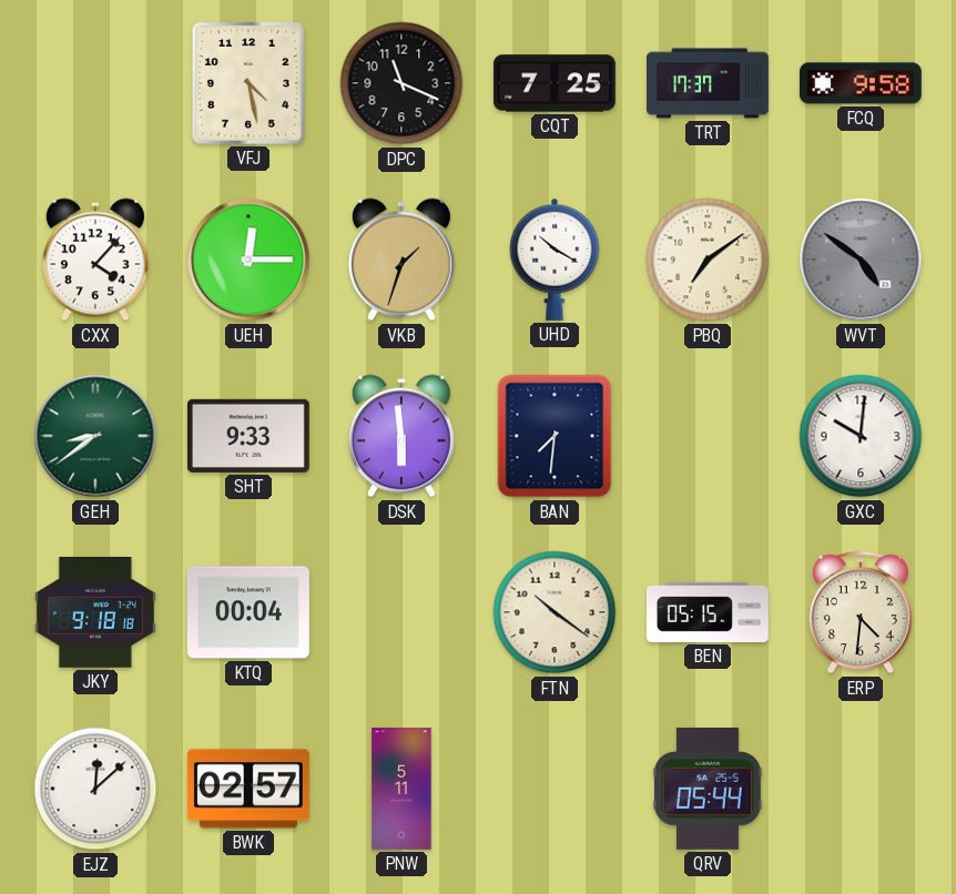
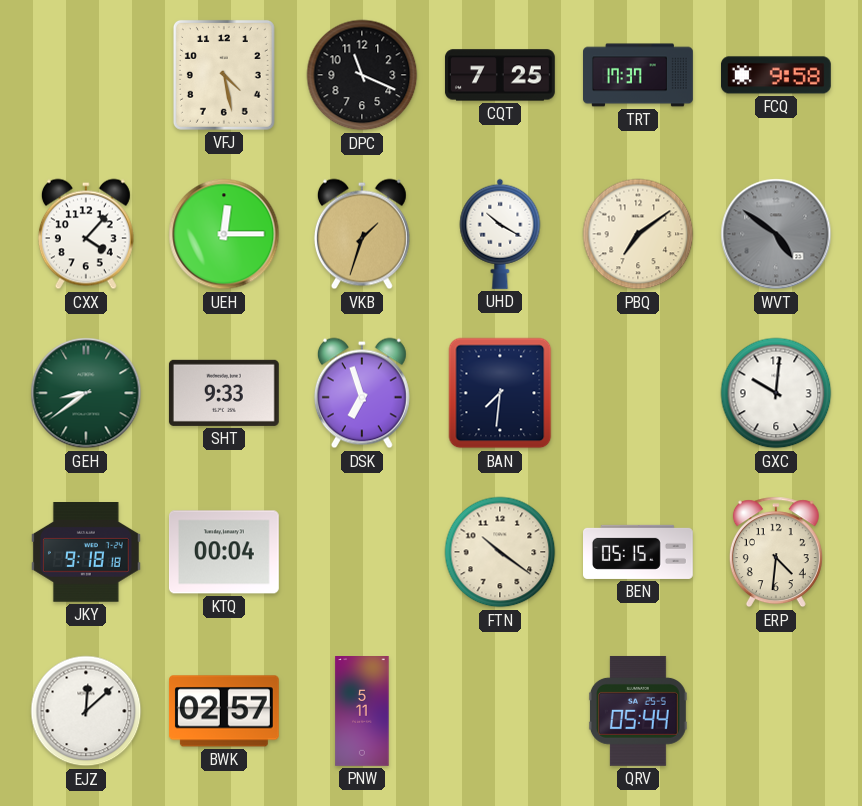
DSK: 5:59 -> 6:57 (362, 393)
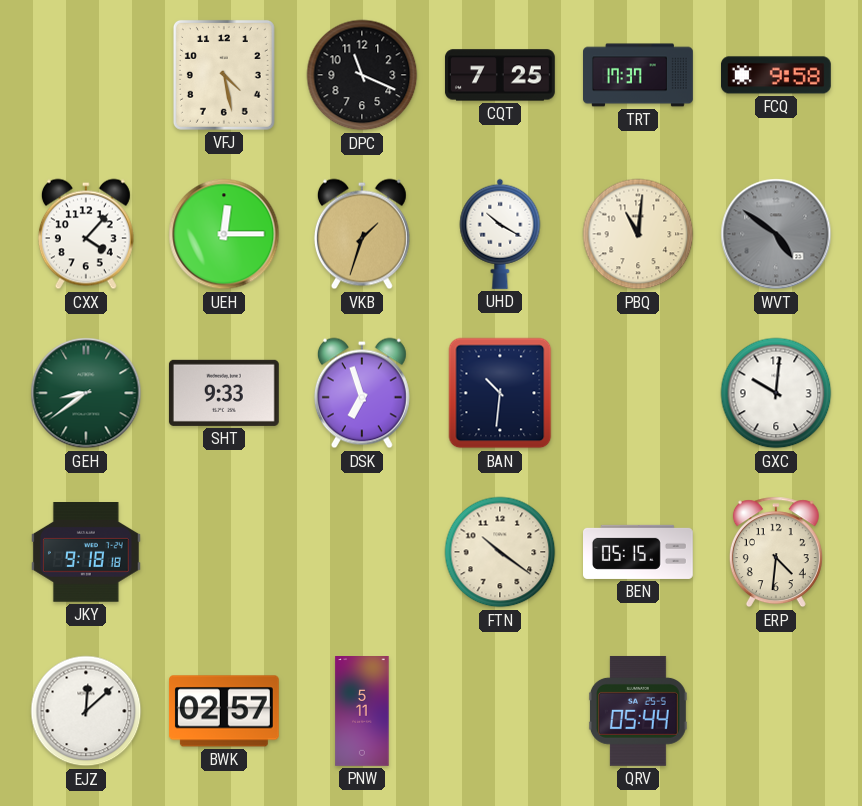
PBQ: 7:09 -> 11:01 (638, 234)
BAN: 7:31 -> 10:31 (500, 393)
KTQ: 00:04 -> none (224, 552)
